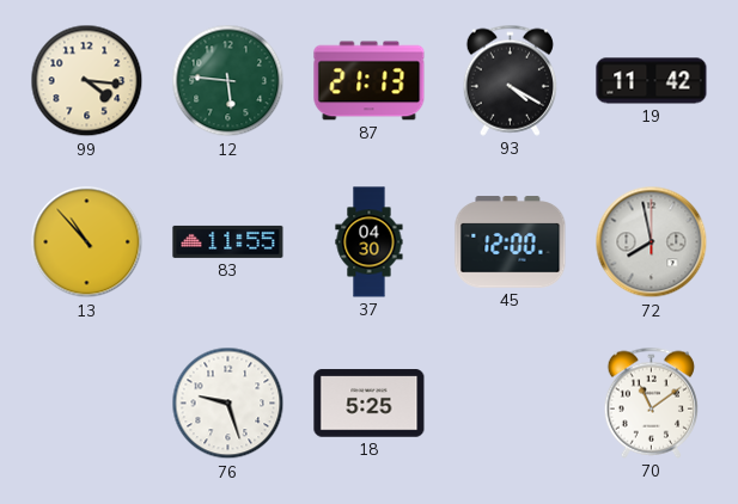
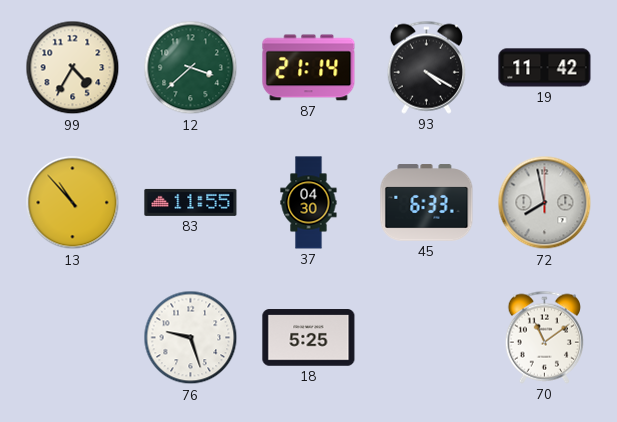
99: 4:16 -> 4:35 (73, 68)
12: 5:46 -> 3:38 (191, 68)
87: 21:13 -> 21:14 (309, 68)
45: 12:00 -> 6:33 (427, 203)
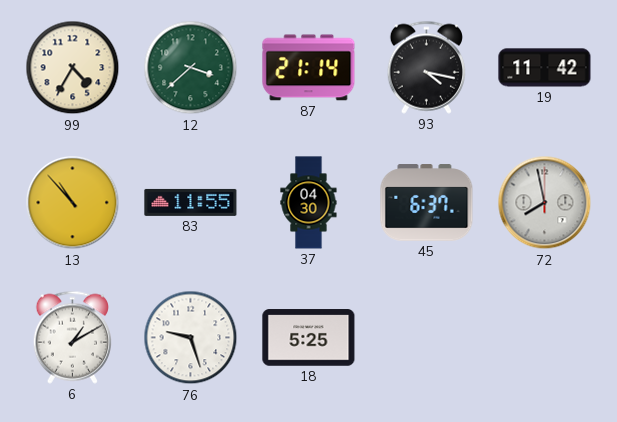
93: 4:20 -> 4:17 (426, 67)
45: 6:33 -> 6:37 (427, 203)
6: none -> 1:10 (72, 337)
70: 11:09 -> none (544, 337)
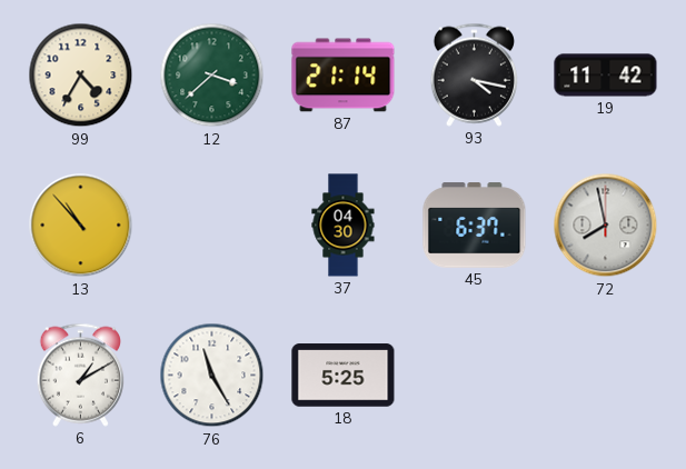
83: 11:55 -> none (191, 202)
76: 9:27 -> 11:25 (212, 376)
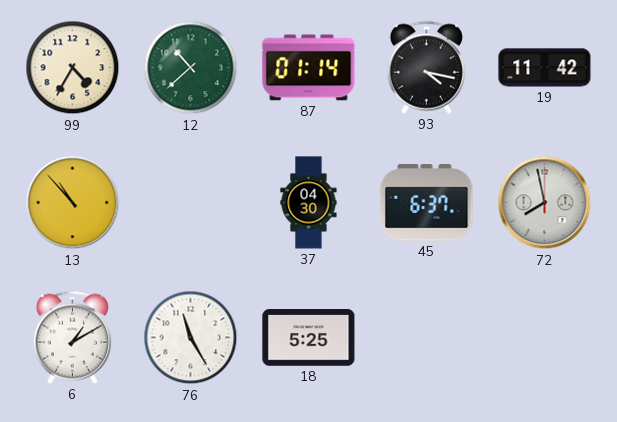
12: 3:38 -> 10:38 (191, 68)
87: 21:14 -> 01:14 (309, 68)
